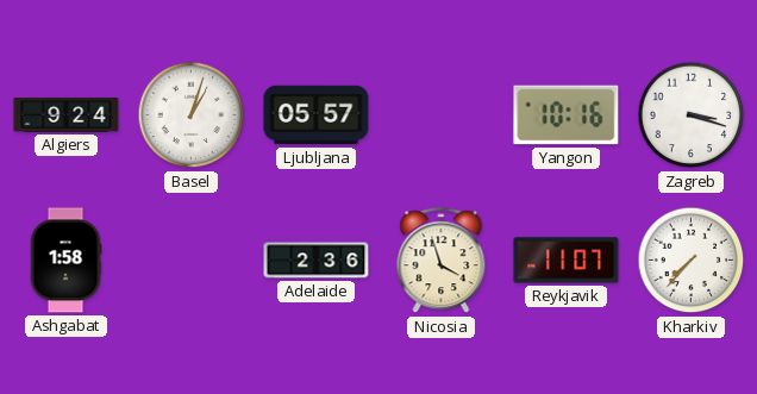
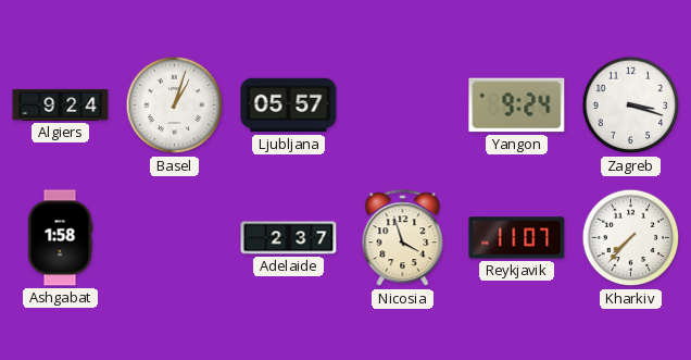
Yangon: 10:16 -> 9:24 (517, 105)
Adelaide: 2:36 -> 2:37 (289, 238)
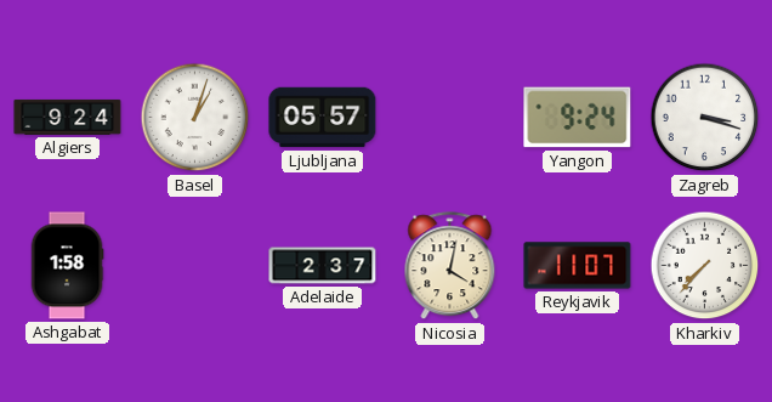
Nicosia: 3:57 -> 4:02 (450, 266)
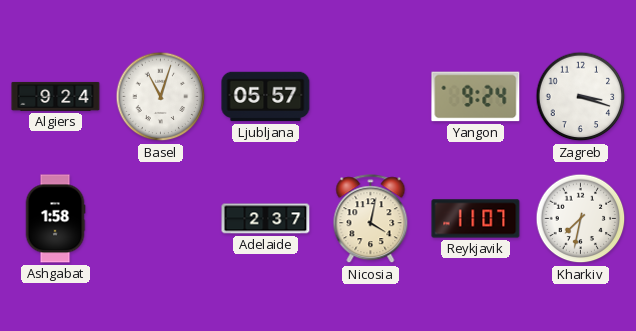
Basel: 1:03 -> 11:03 (161, 97)
Kharkiv: 7:37 -> 7:32 (581, 219)
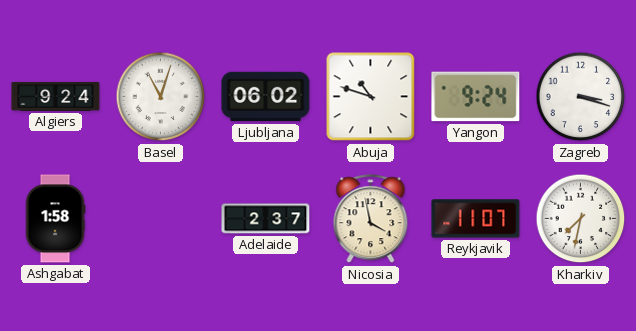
Ljubljana: 05:57 -> 06:02 (266, 97)
Abuja: none -> 10:48 (371, 97)
Nicosia: 4:02 -> 3:58 (371, 219)
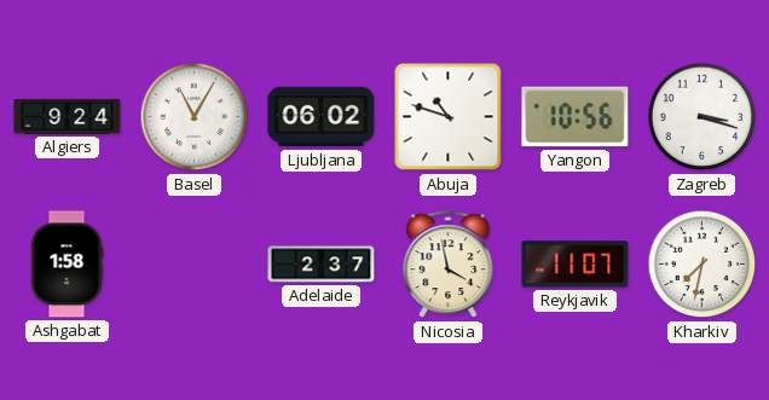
Basel: 11:03 -> 11:05 (195, 117)
Yangon: 9:24 -> 10:56 (576, 117)
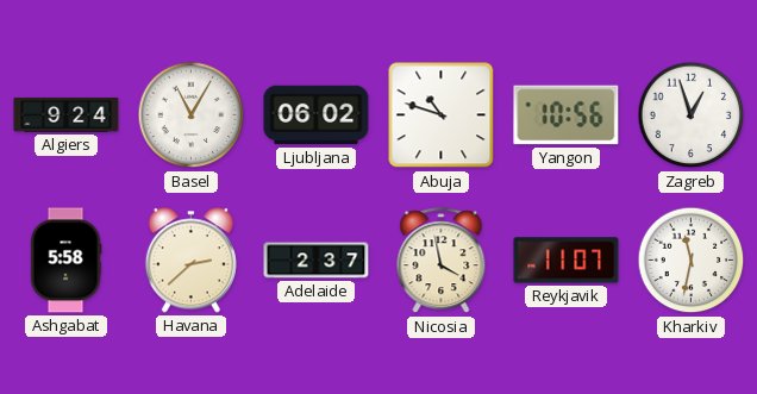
Zagreb: 3:18 -> 12:57 (692, 115)
Ashgabat: 1:58 -> 5:58 (65, 261)
Havana: none -> 2:38 (190, 261)
Kharkiv: 7:32 -> 11:32 (692, 261)
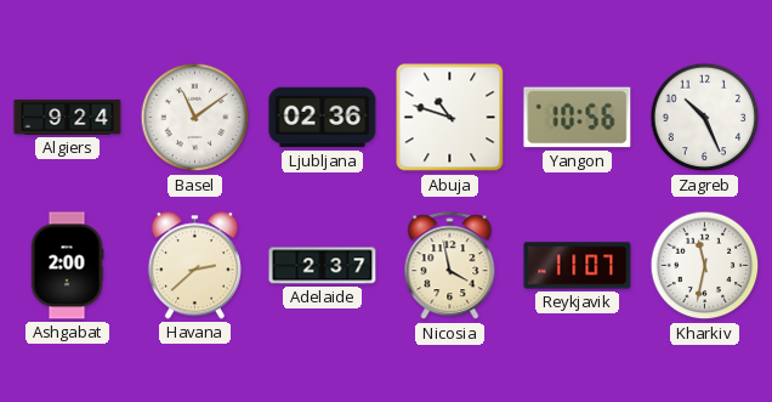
Basel: 11:05 -> 11:09 (195, 118)
Ljubljana: 06:02 -> 02:36 (323, 118)
Zagreb: 12:57 -> 10:26 (705, 118)
Ashgabat: 5:58 -> 2:00 (67, 266)
